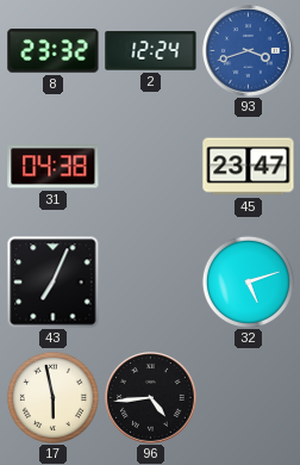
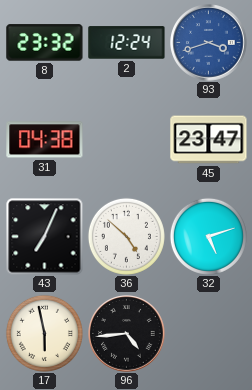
36: none -> 4:52 (126, 236)
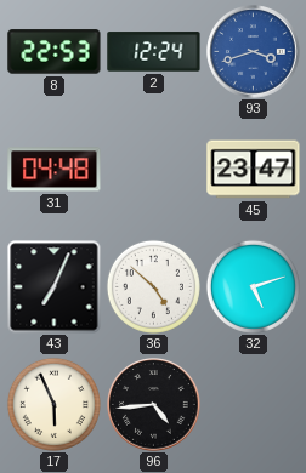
8: 23:32 -> 22:53 (55, 52)
31: 04:38 -> 04:48 (55, 170)
17: 5:58 -> 5:56 (53, 404)
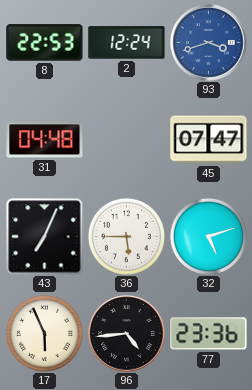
45: 23:47 -> 07:47 (209, 140)
36: 4:52 -> 5:45 (126, 236)
77: none -> 23:36 (209, 334)
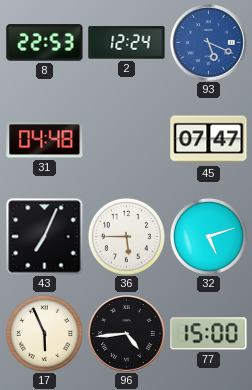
93: 3:42 -> 5:19 (209, 43)
77: 23:36 -> 15:00 (209, 334)
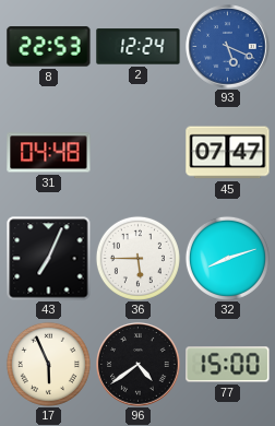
32: 5:12 -> 8:12 (227, 258)
96: 4:44 -> 4:39 (139, 365)
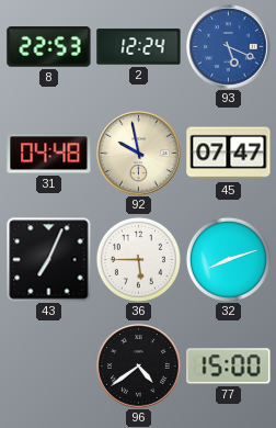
92: none -> 9:58 (139, 154)
17: 5:56 -> none (48, 364)
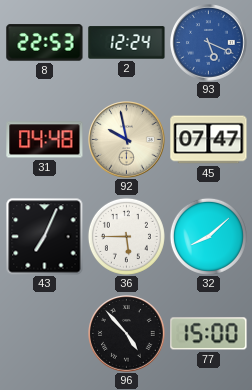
32: 8:12 -> 8:08 (208, 236)
96: 4:39 -> 4:53 (127, 334)
